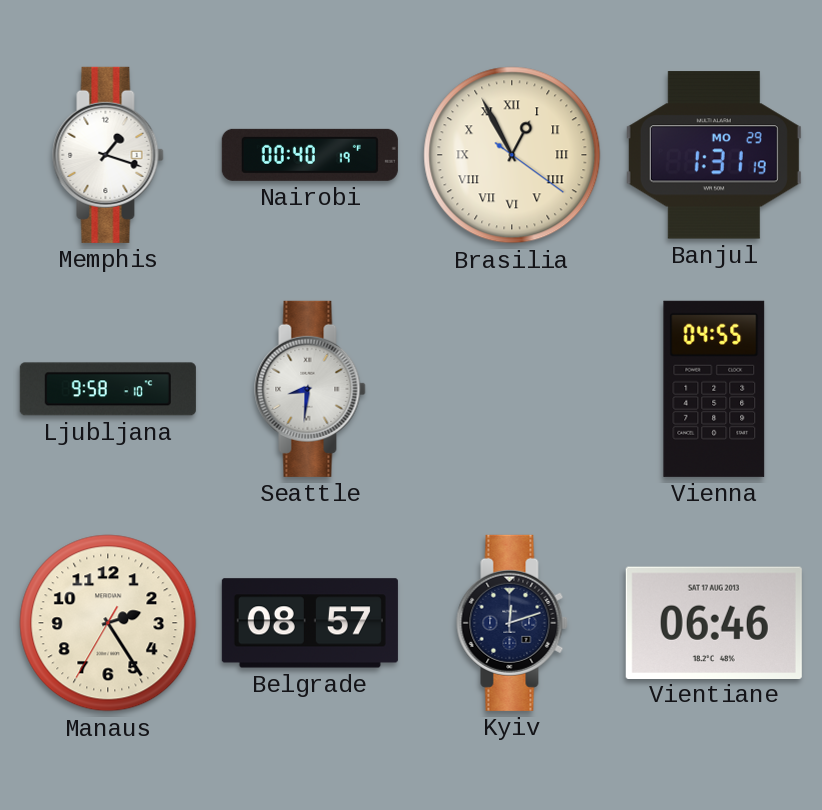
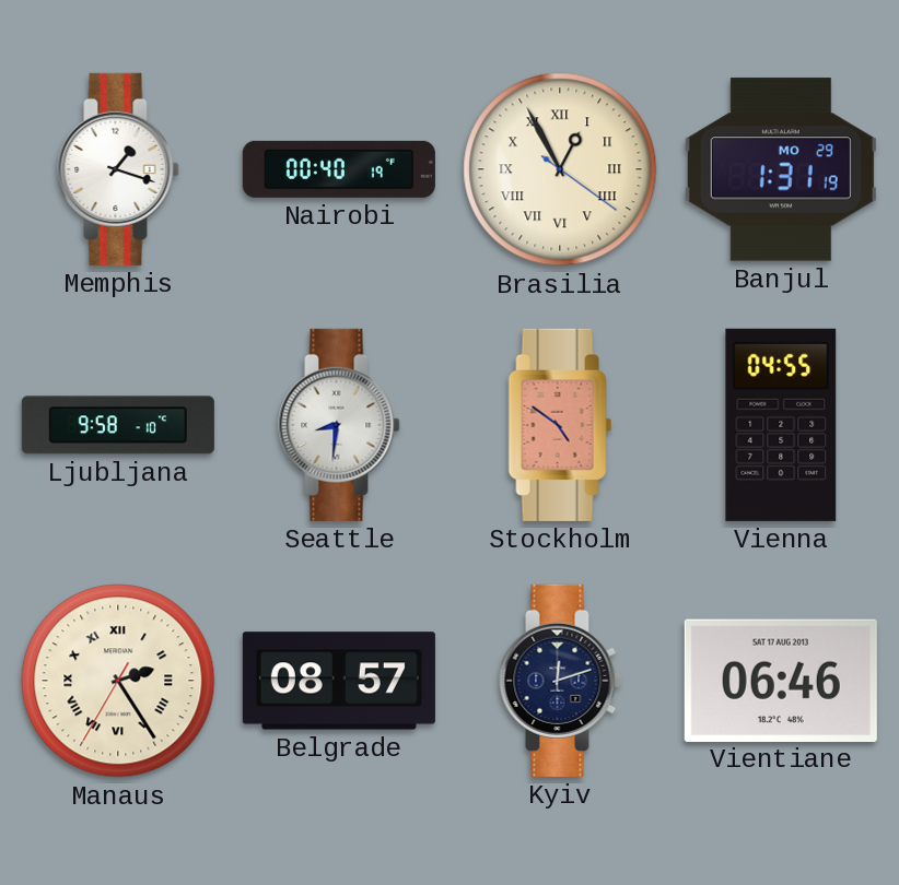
Stockholm: none -> 4:51 (560, 425)
Manaus numerals: Arabic -> Roman (118, 681)
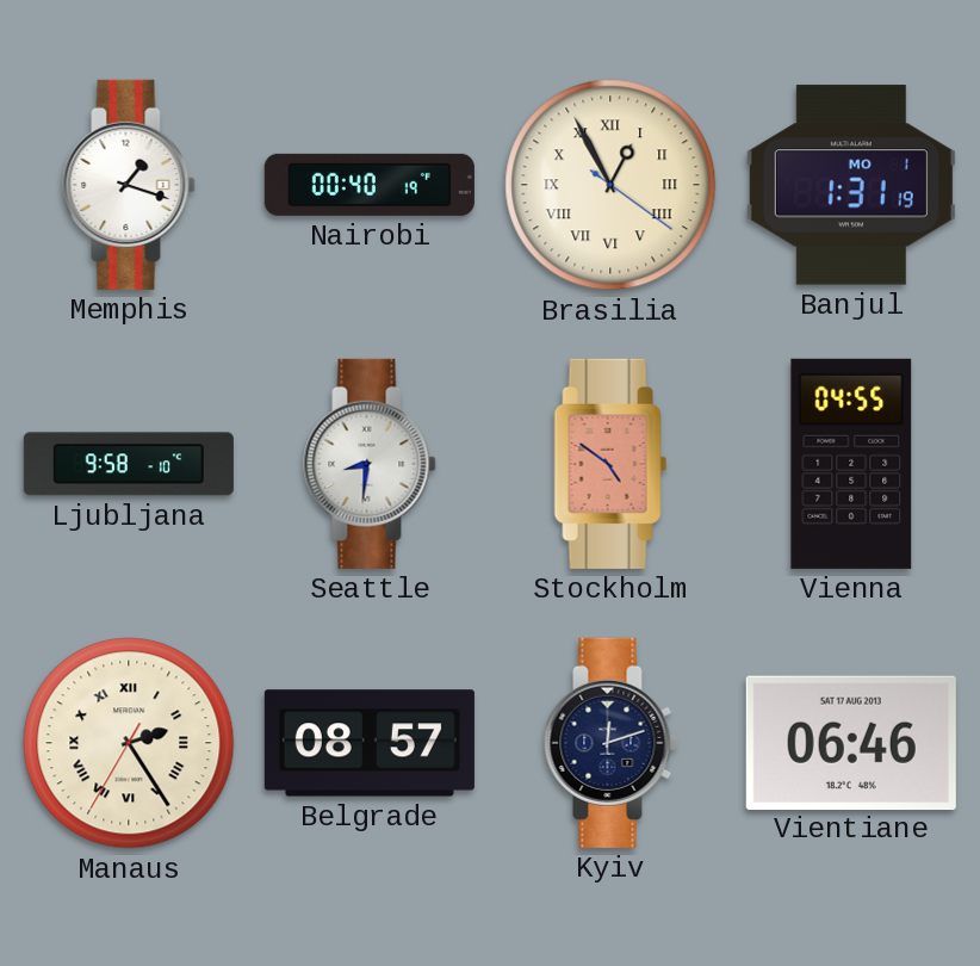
Banjul date: MO 29 -> MO 1 (851, 185)
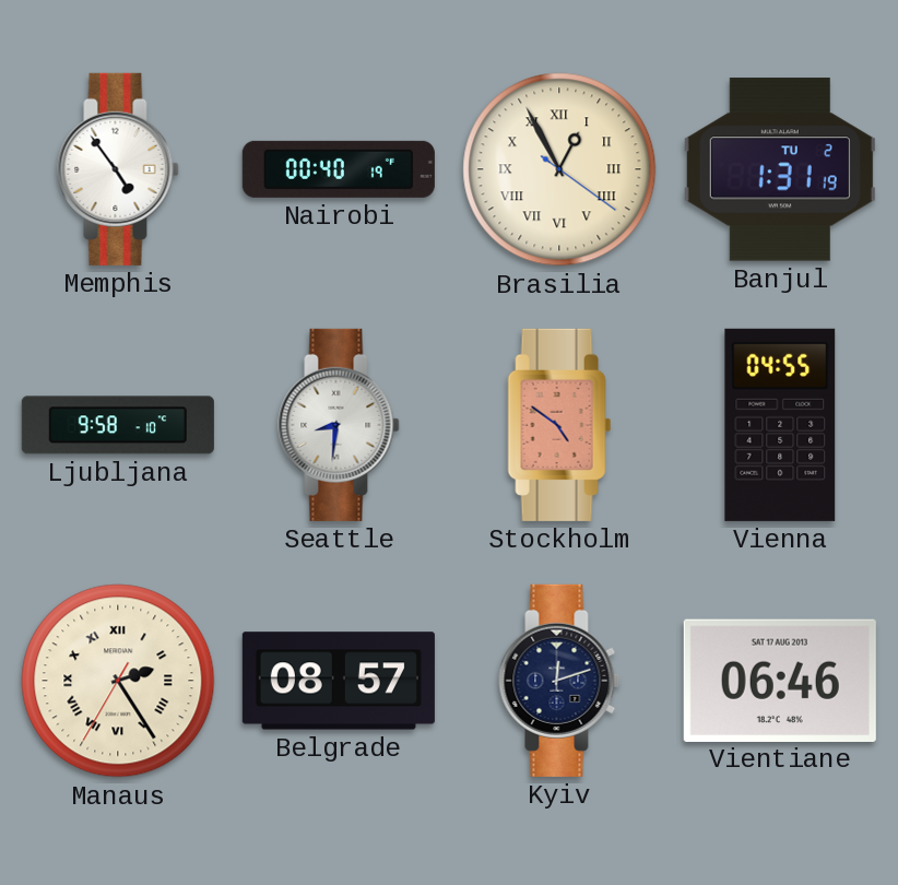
Memphis: 1:18 -> 4:54 (118, 169)
Banjul date: MO 1 -> TU 2 (780, 169)
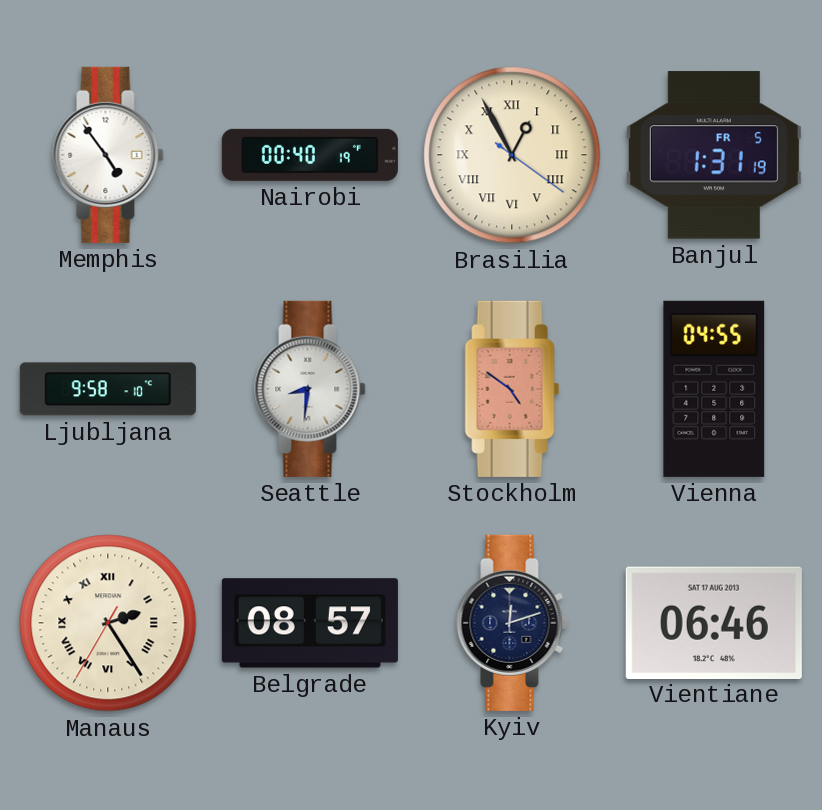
Banjul date: TU 2 -> FR 5 (714, 155)
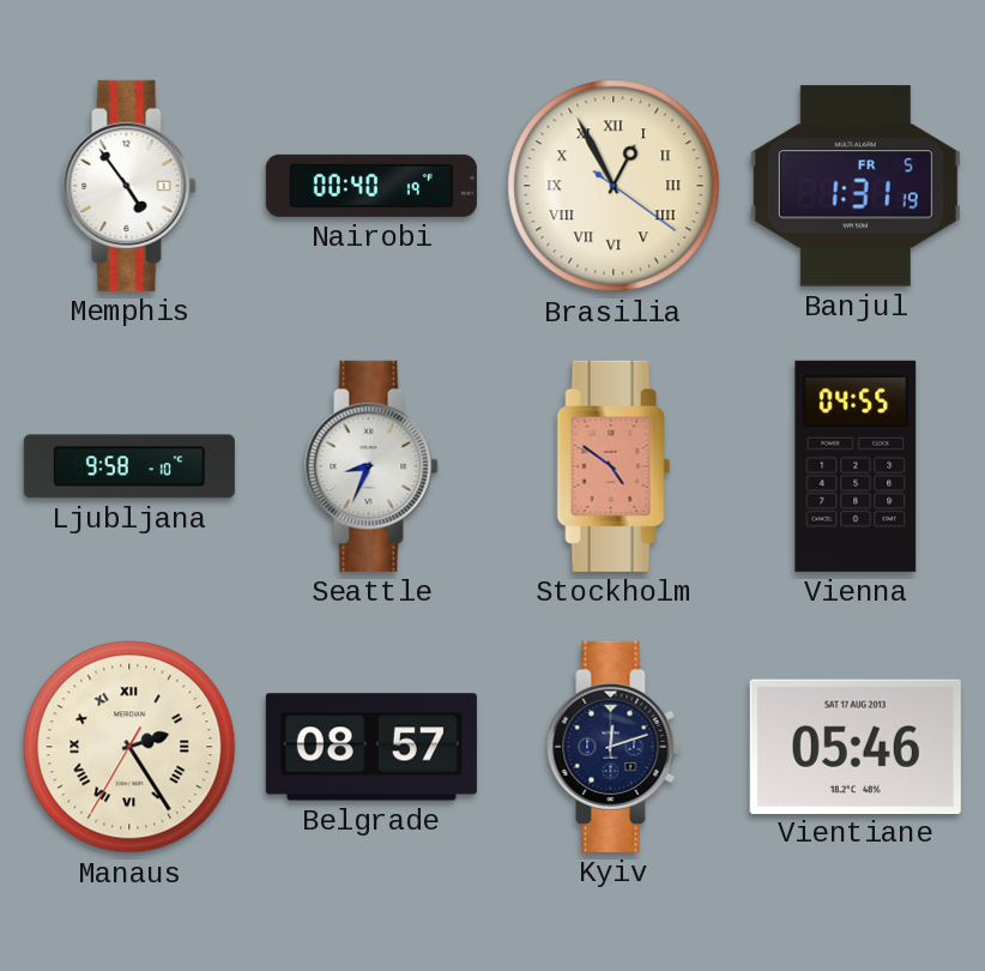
Seattle: 8:31 -> 8:34 (371, 466)
Vientiane: 06:46 -> 05:46 (856, 746)
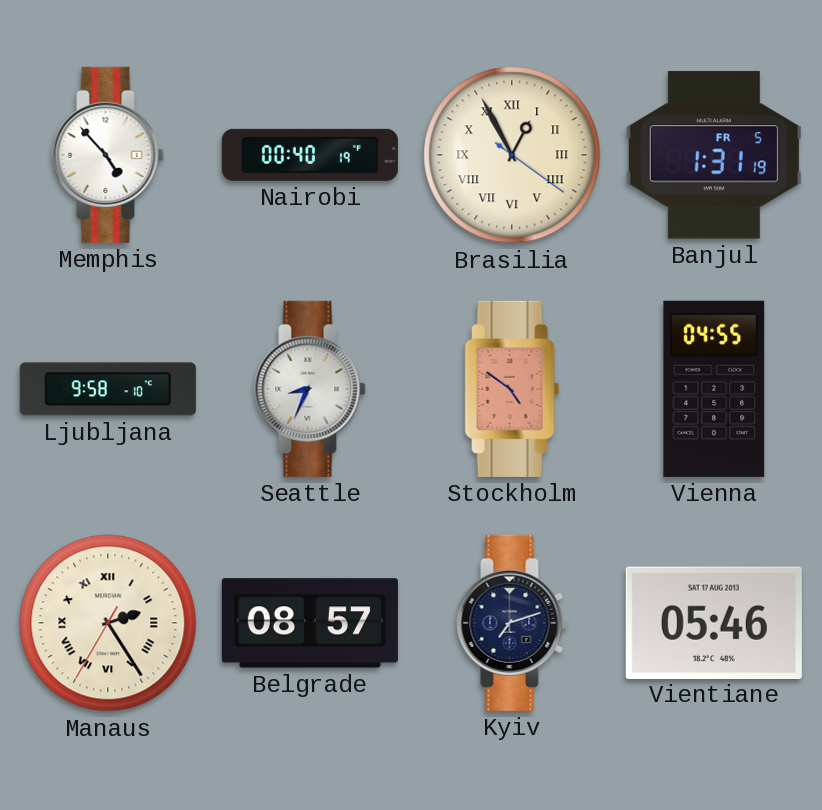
Memphis: 4:54 -> 4:53 (108, 155)
Kyiv: 12:12 -> 7:12 (512, 623)
